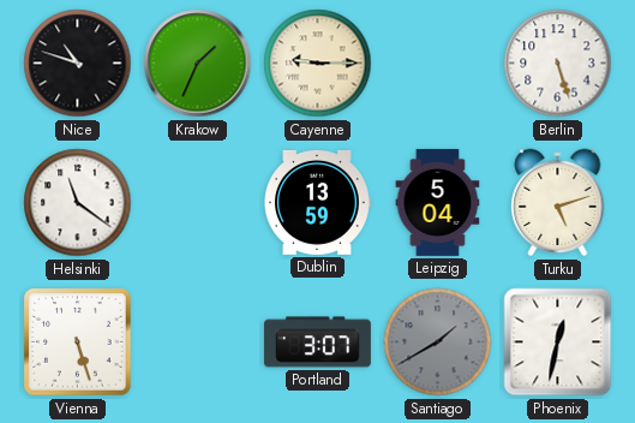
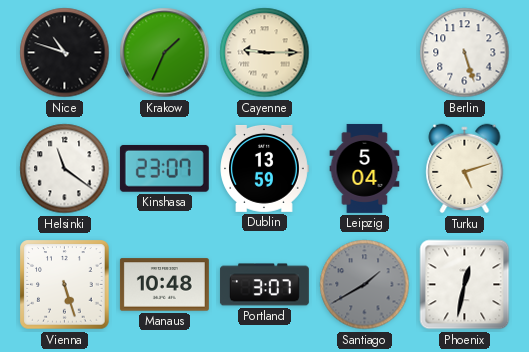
Kinshasa: none -> 23:07 (164, 168)
Manaus: none -> 10:48 (164, 285)
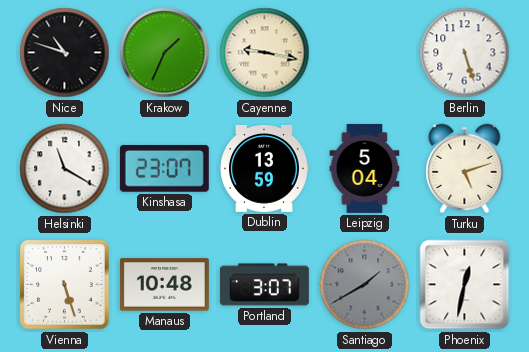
Cayenne: 9:15 -> 9:17 (265, 53)
Helsinki: 11:21 -> 11:20 (65, 169)
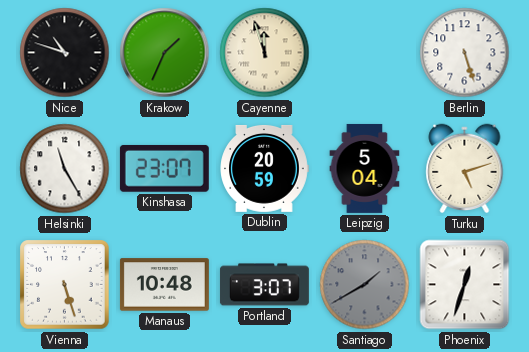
Cayenne: 9:17 -> 11:57 (265, 53)
Helsinki: 11:20 -> 11:25 (65, 169)
Dublin: 13:59 -> 20:59 (264, 168)
Phoenix: 12:32 -> 12:33 (465, 285)
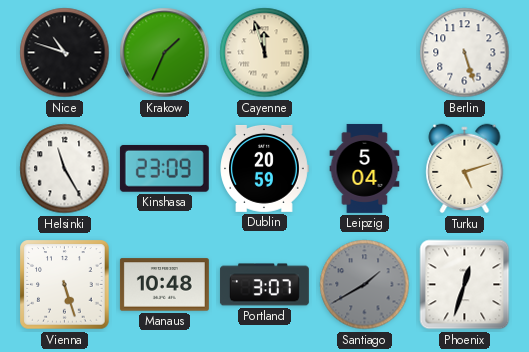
Kinshasa: 23:07 -> 23:09 (164, 168)
